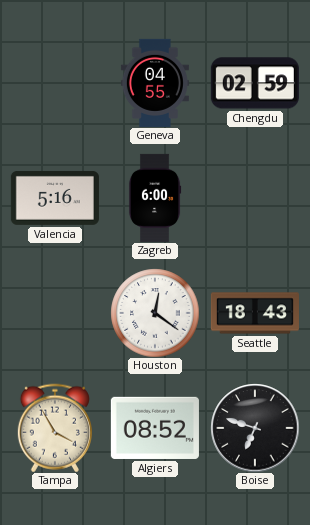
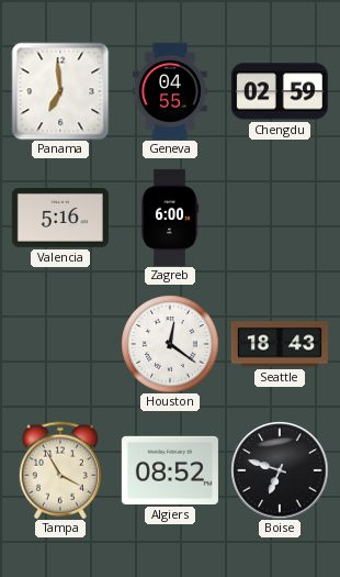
Panama: none -> 6:59 (60, 91)
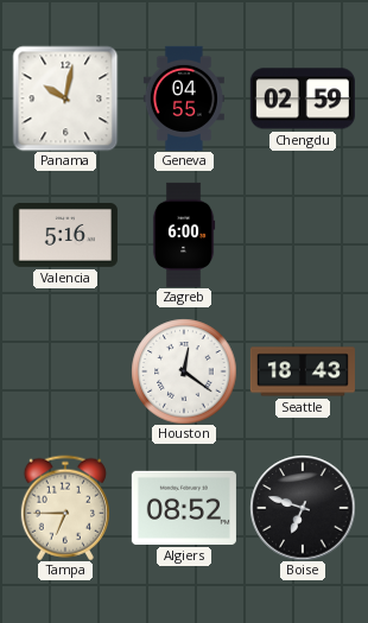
Panama: 6:59 -> 10:02 (65, 98)
Tampa: 3:55 -> 6:45 (65, 508)
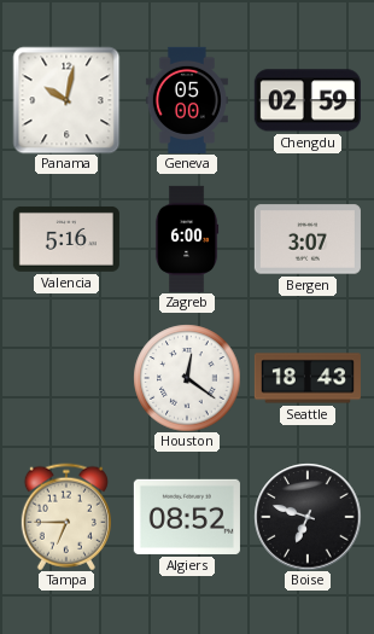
Geneva: 04:55 -> 05:00 (187, 100)
Bergen: none -> 3:07 (308, 239)
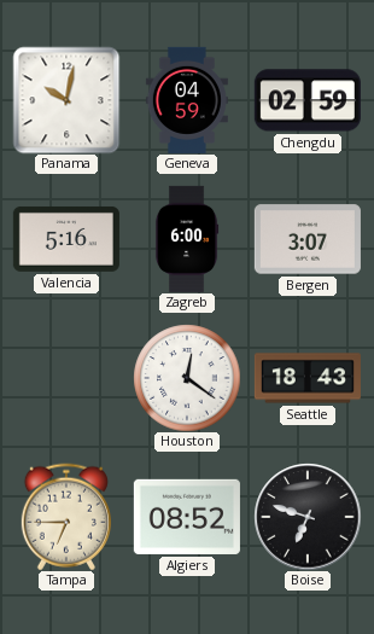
Geneva: 05:00 -> 04:59 (187, 100)
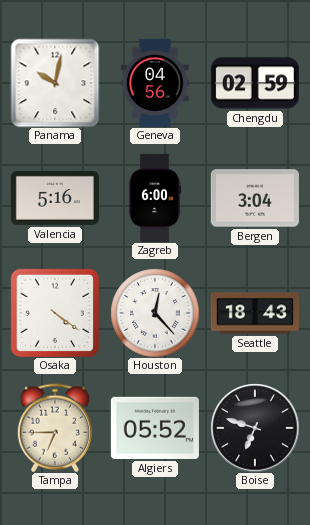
Geneva: 04:59 -> 04:56 (155, 83)
Bergen: 3:07 -> 3:04 (255, 198)
Osaka: none -> 4:21 (54, 313)
Houston: 12:21 -> 12:23 (155, 313)
Algiers: 08:52 -> 05:52 (155, 428)
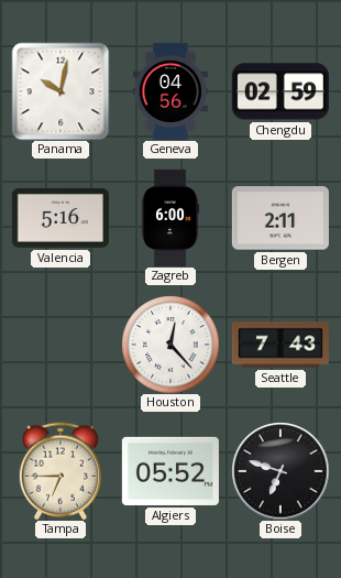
Bergen: 3:04 -> 2:11 (280, 218)
Osaka: 4:21 -> none (54, 313)
Seattle: 18:43 -> 7:43 (280, 345)
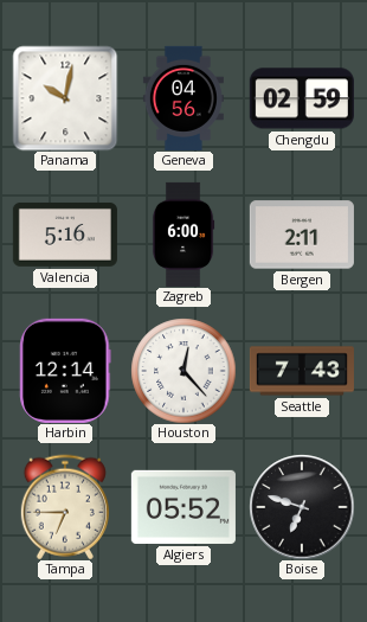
Harbin: none -> 12:14 (65, 371)
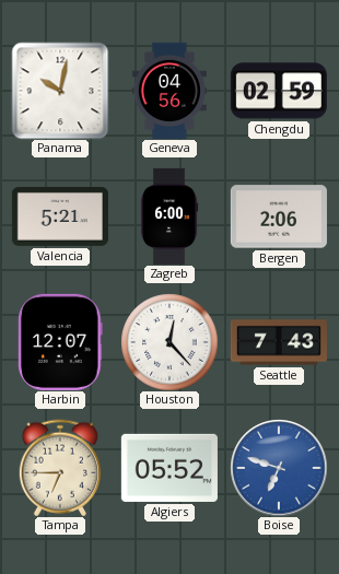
Valencia: 5:16 -> 5:21 (60, 216)
Bergen: 2:11 -> 2:06 (279, 216)
Harbin: 12:14 -> 12:07 (60, 342)
Boise dial: black -> blue (279, 468)
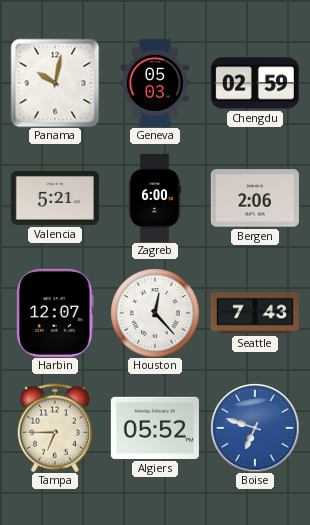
Geneva: 04:56 -> 05:03 (155, 83)
